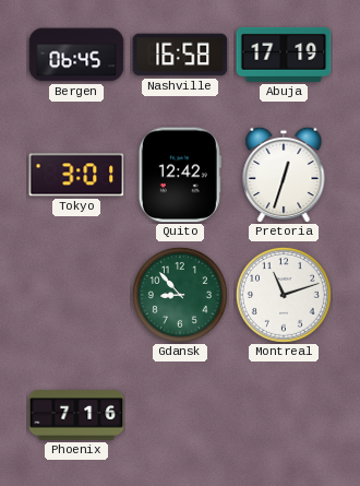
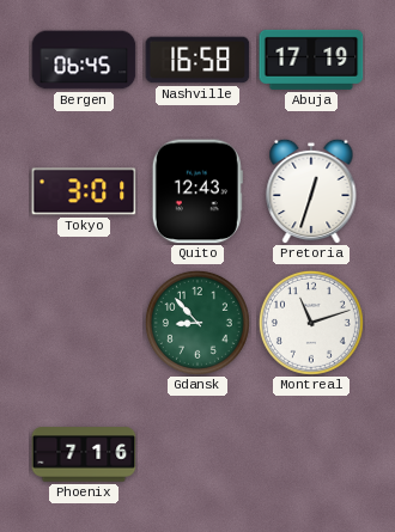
Quito: 12:42 -> 12:43 (197, 191)
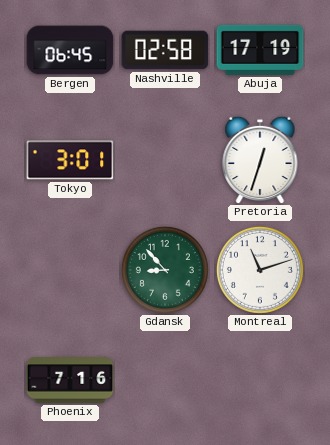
Nashville: 16:58 -> 02:58 (165, 50)
Quito: 12:43 -> none (197, 191)
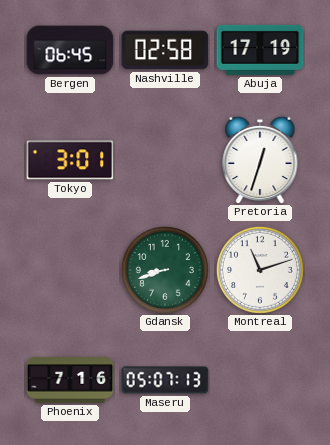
Gdansk: 8:53 -> 8:42 (165, 270)
Maseru: none -> 05:07 (165, 380)
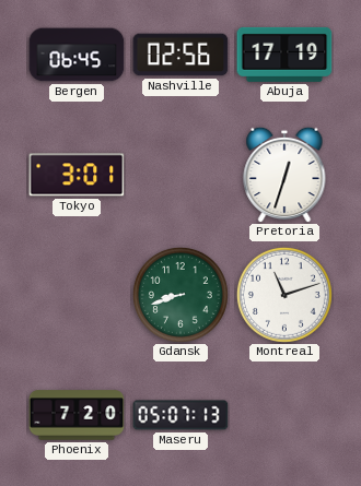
Nashville: 02:58 -> 02:56 (180, 55)
Phoenix: 7:16 -> 7:20 (77, 415)
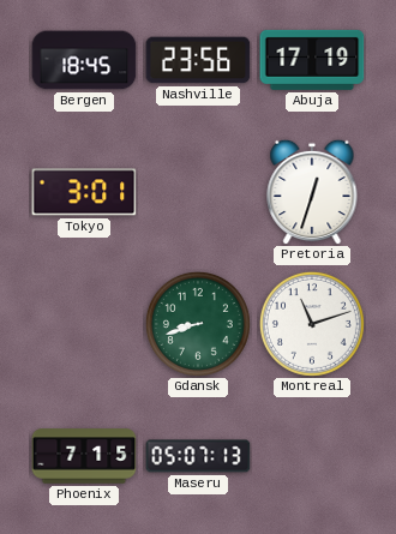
Bergen: 06:45 -> 18:45 (84, 60)
Nashville: 02:56 -> 23:56 (198, 60)
Phoenix: 7:20 -> 7:15 (84, 456)
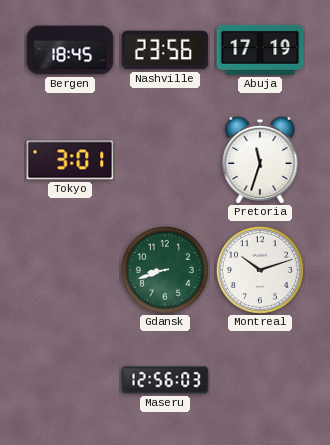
Pretoria: 12:33 -> 11:33 (260, 160)
Montreal: 11:12 -> 10:12 (260, 270)
Phoenix: 7:15 -> none (84, 456)
Maseru: 05:07 -> 12:56 (165, 380)
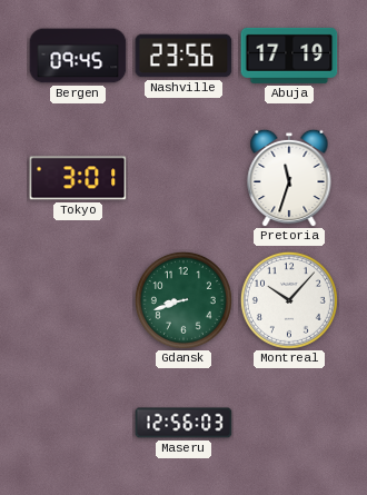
Bergen: 18:45 -> 09:45 (78, 56)
Montreal: 10:12 -> 10:07 (289, 300)
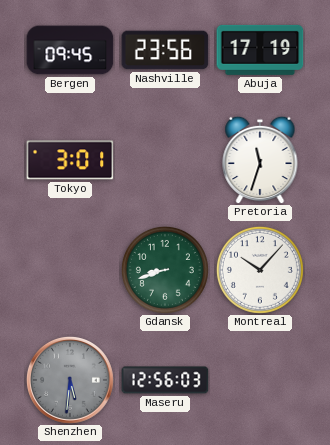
Shenzhen: none -> 5:31 (70, 380)
